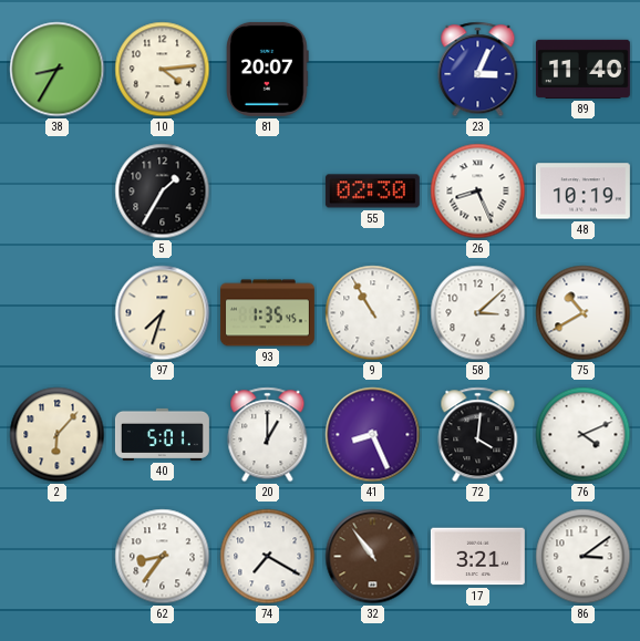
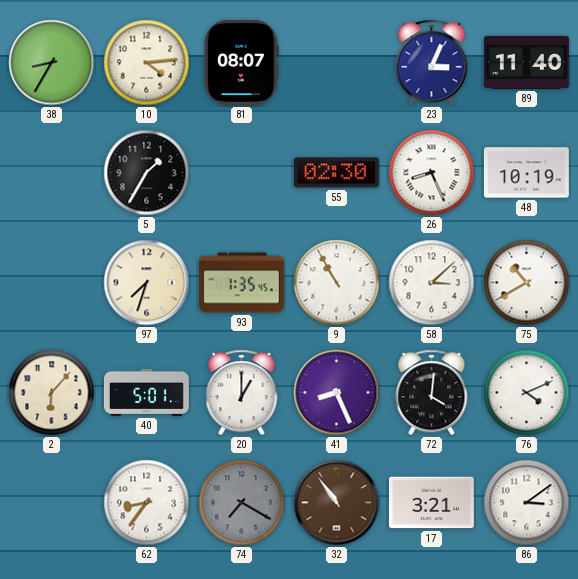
81: 20:07 -> 08:07 (242, 62)
74 dial: white -> grey (242, 503)
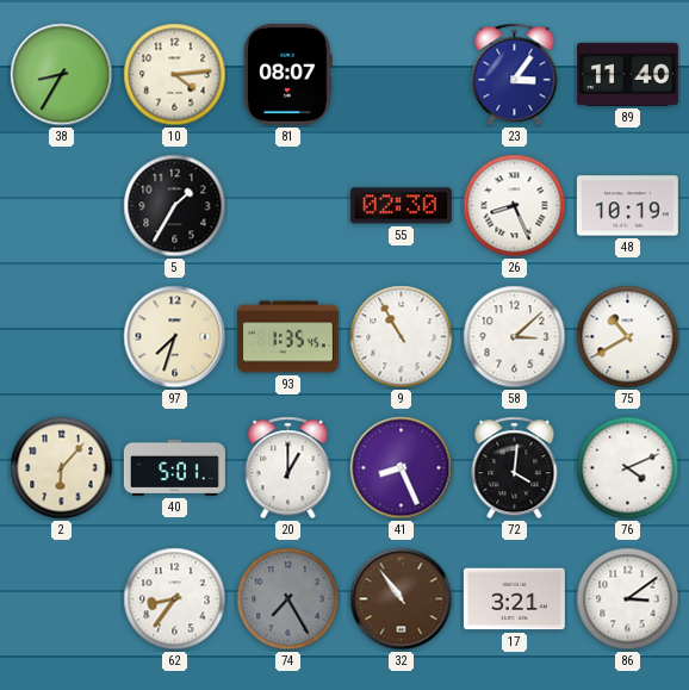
23: 3:04 -> 3:06 (515, 75)
74: 7:20 -> 7:25 (288, 599)
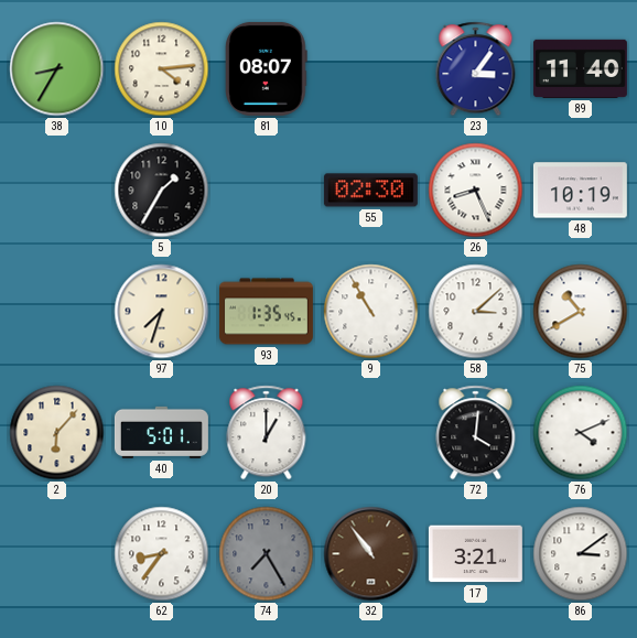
41: 8:26 -> none (402, 468)
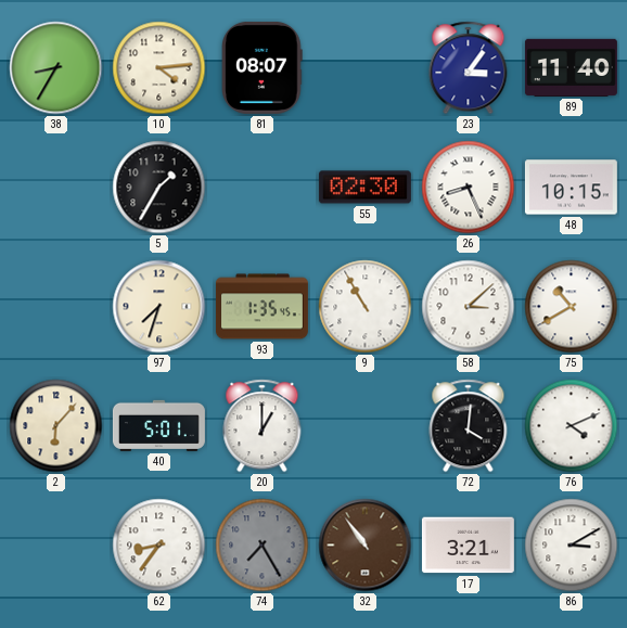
48: 10:19 -> 10:15 (571, 188)
86: 3:09 -> 3:10 (572, 546)
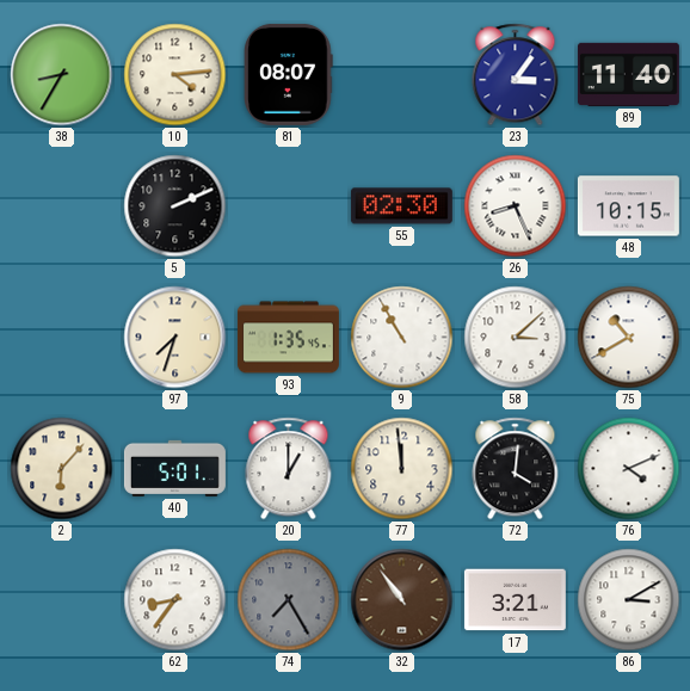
5: 1:35 -> 2:11 (175, 206)
77: none -> 11:59 (402, 469)
